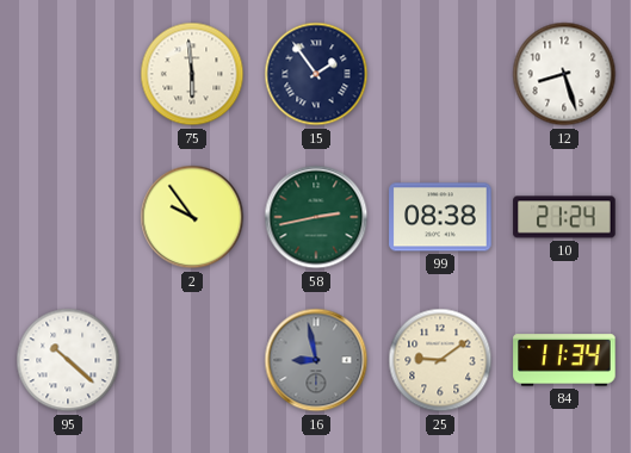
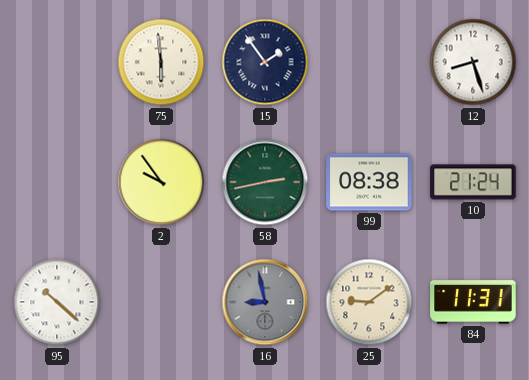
84: 11:34 -> 11:31 (473, 302)
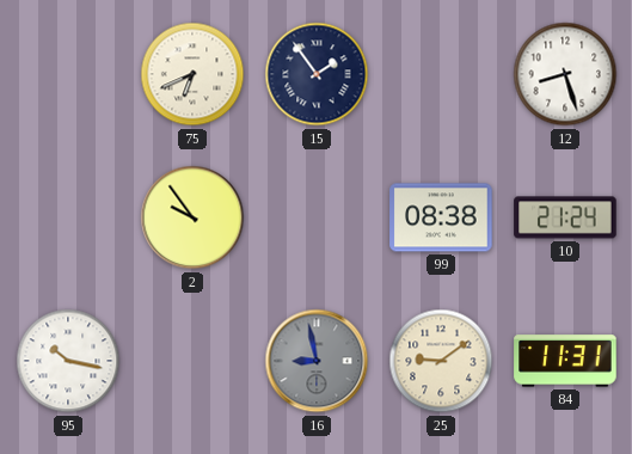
75: 5:59 -> 6:41 (192, 74)
58: 2:43 -> none (265, 182)
95: 10:22 -> 10:17 (68, 361)
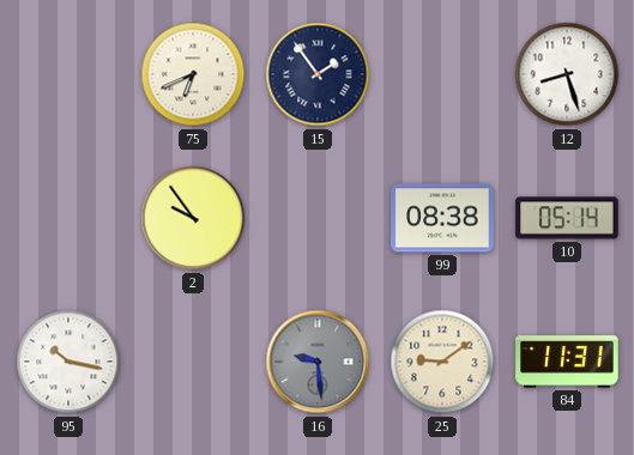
10: 21:24 -> 05:14 (567, 218)
16: 8:58 -> 9:29 (318, 362)
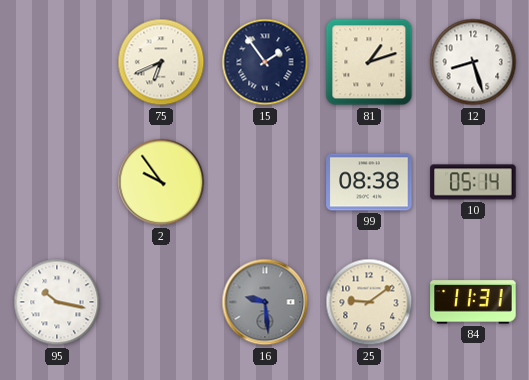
81: none -> 1:12 (369, 62)
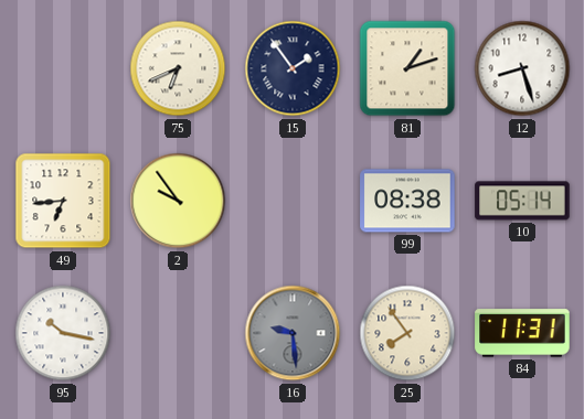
49: none -> 6:44 (63, 201)
25: 9:09 -> 7:54 (407, 333)
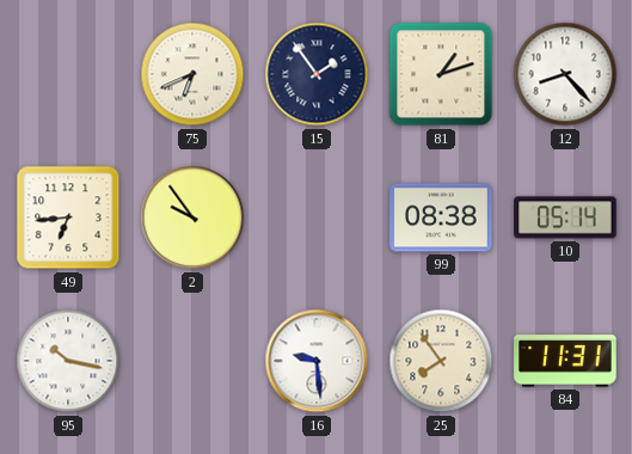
12: 8:27 -> 8:23 (565, 74)
16 dial: grey -> white (317, 361)
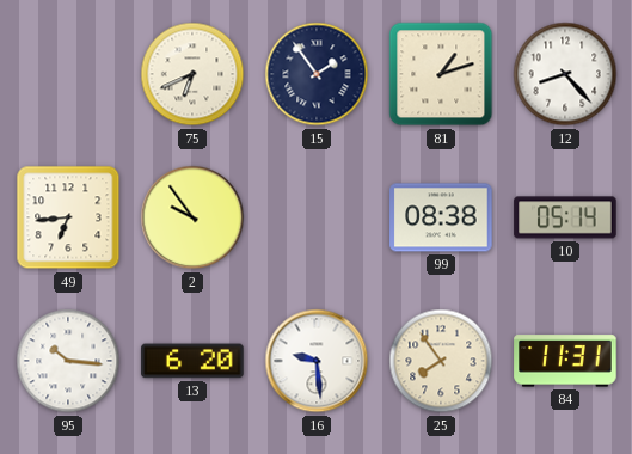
95: 10:17 -> 10:16 (68, 361)
13: none -> 6:20 (192, 361)
